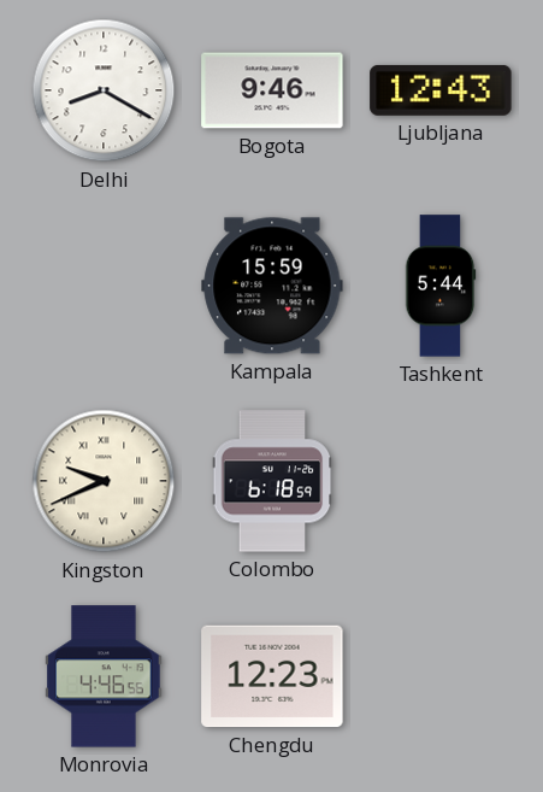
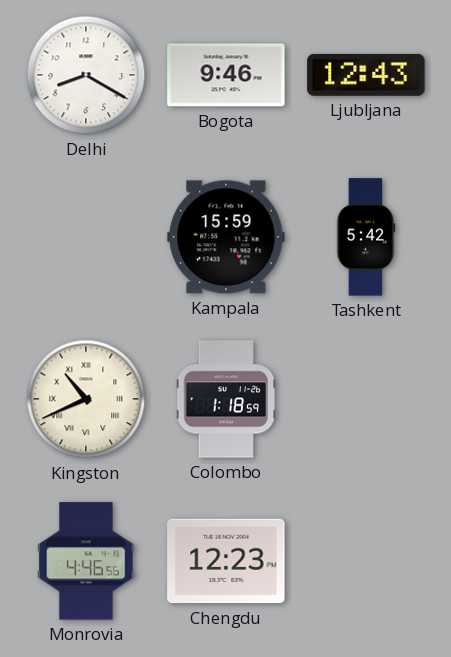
Tashkent: 5:44 -> 5:42 (366, 237)
Kingston: 9:41 -> 10:41 (86, 399)
Colombo: 6:18 -> 1:18 (226, 399)
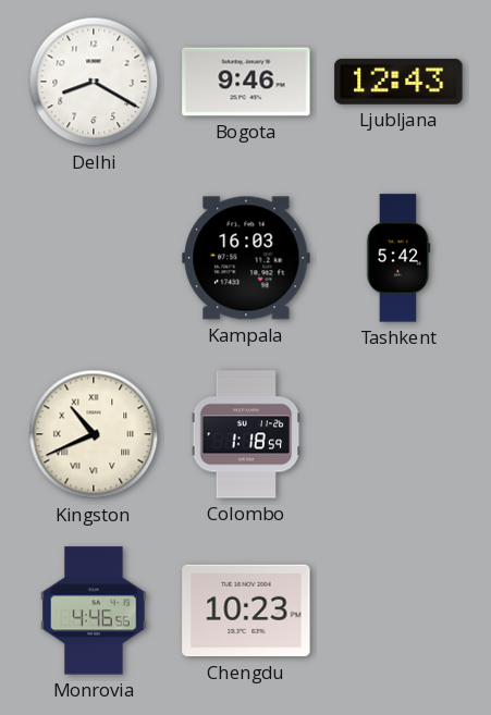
Kampala: 15:59 -> 16:03 (246, 258)
Chengdu: 12:23 -> 10:23 (246, 611)
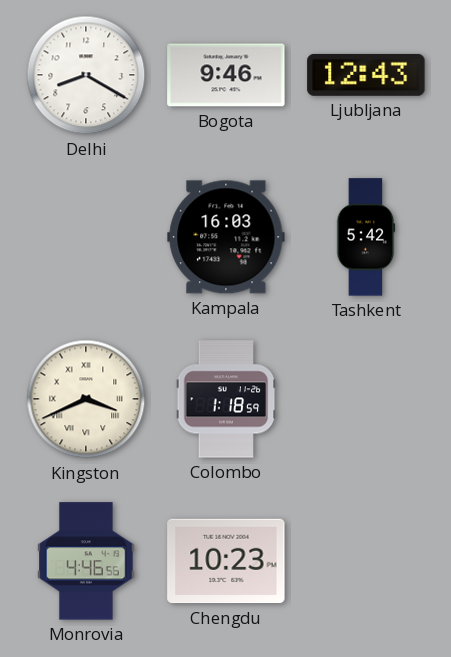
Kingston: 10:41 -> 3:41 (86, 399)
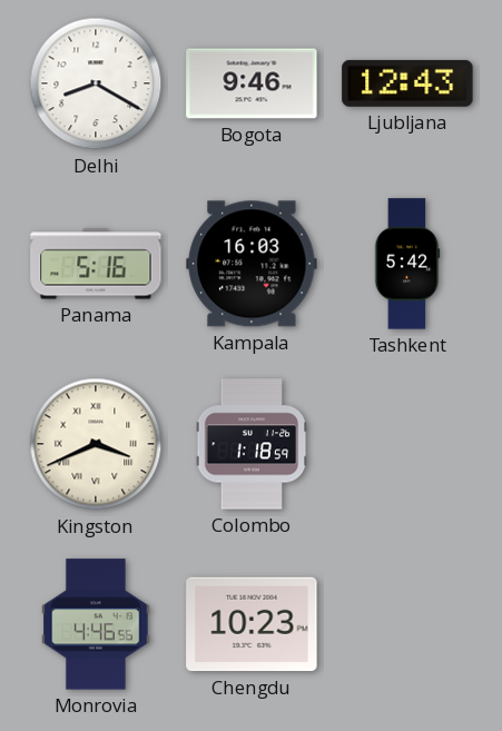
Panama: none -> 5:16 (96, 264)
